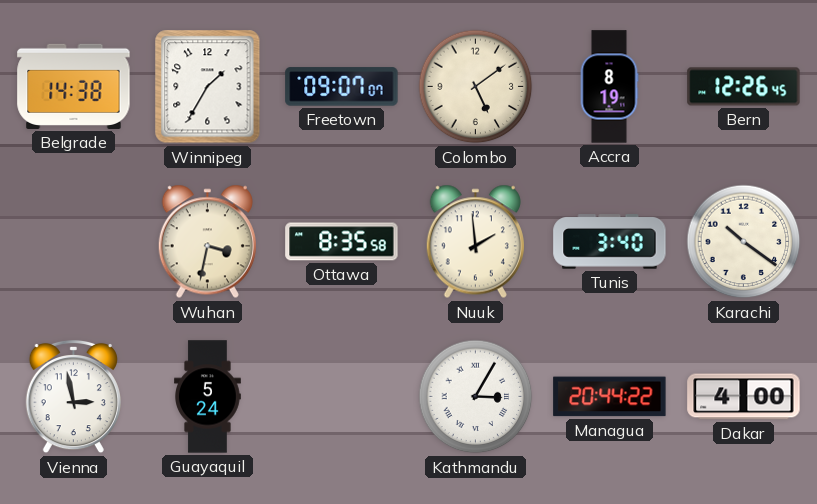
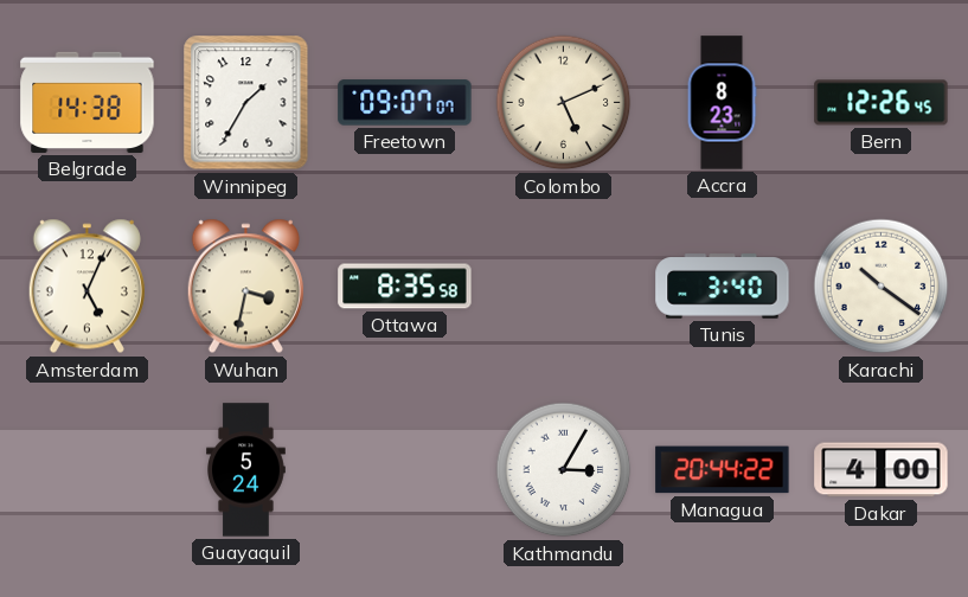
Colombo: 5:09 -> 5:11 (564, 103)
Accra: 8:19 -> 8:23 (722, 103)
Amsterdam: none -> 5:04 (86, 287)
Nuuk: 1:59 -> none (475, 242)
Vienna: 2:58 -> none (73, 397)
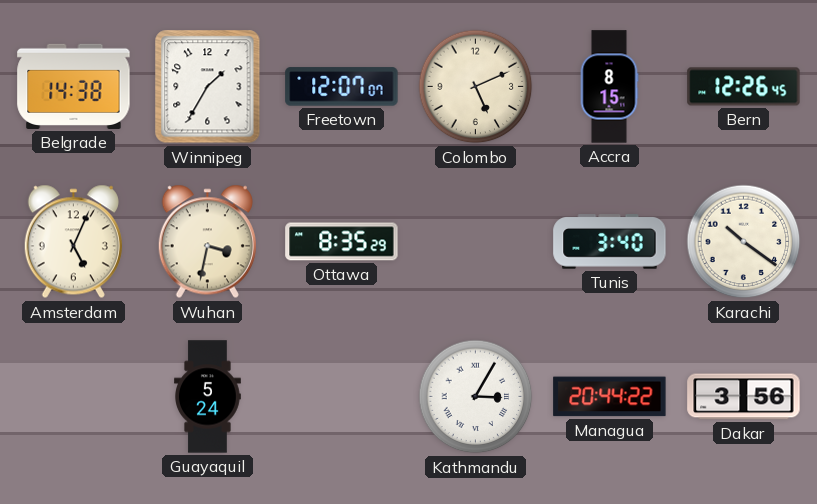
Freetown: 09:07 -> 12:07 (342, 87)
Accra: 8:23 -> 8:15 (609, 87)
Ottawa: 8:35:58 -> 8:35:29 (342, 242)
Dakar: 4:00 -> 3:56 (744, 397)
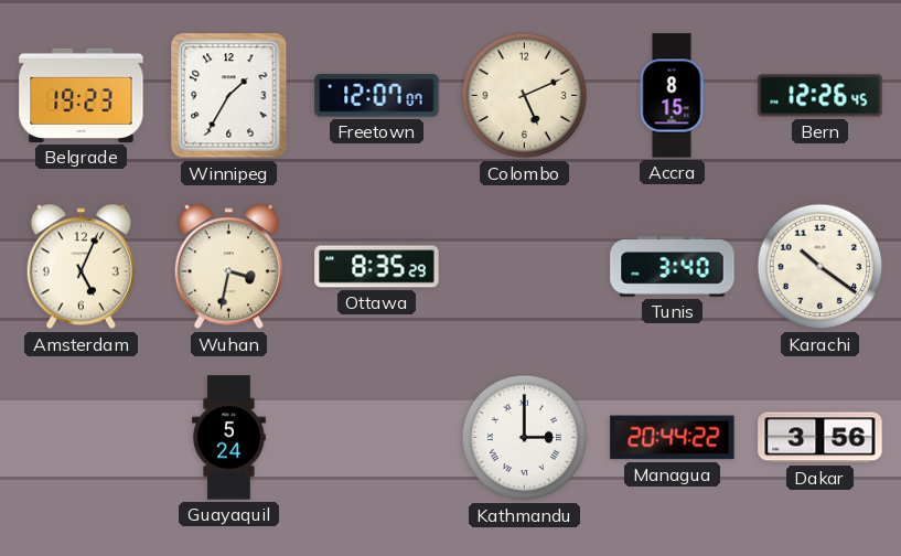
Belgrade: 14:38 -> 19:23 (82, 95)
Kathmandu: 3:05 -> 3:00 (525, 438)
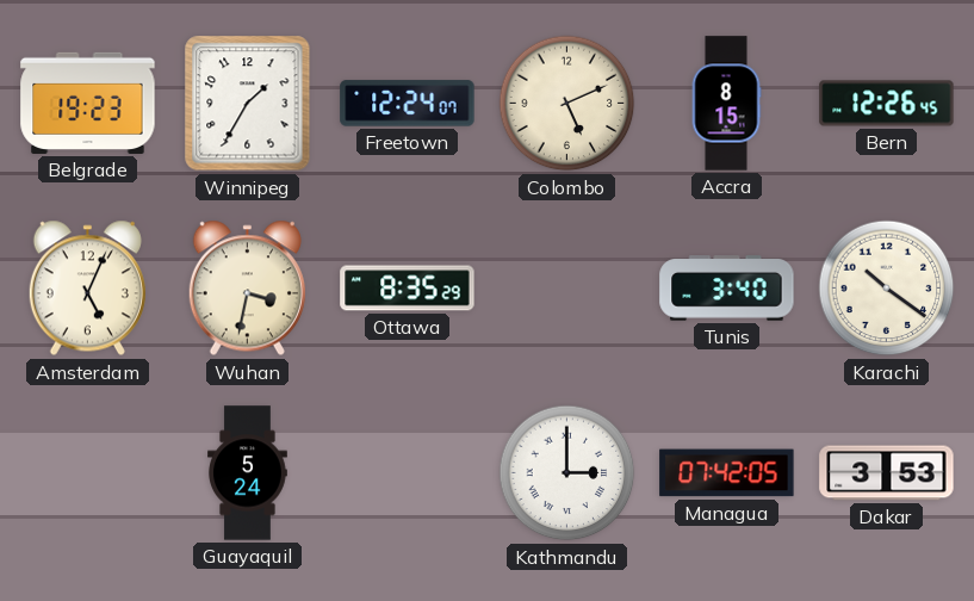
Freetown: 12:07 -> 12:24 (408, 104)
Managua: 20:44 -> 07:42 (727, 473)
Dakar: 3:56 -> 3:53 (887, 473)
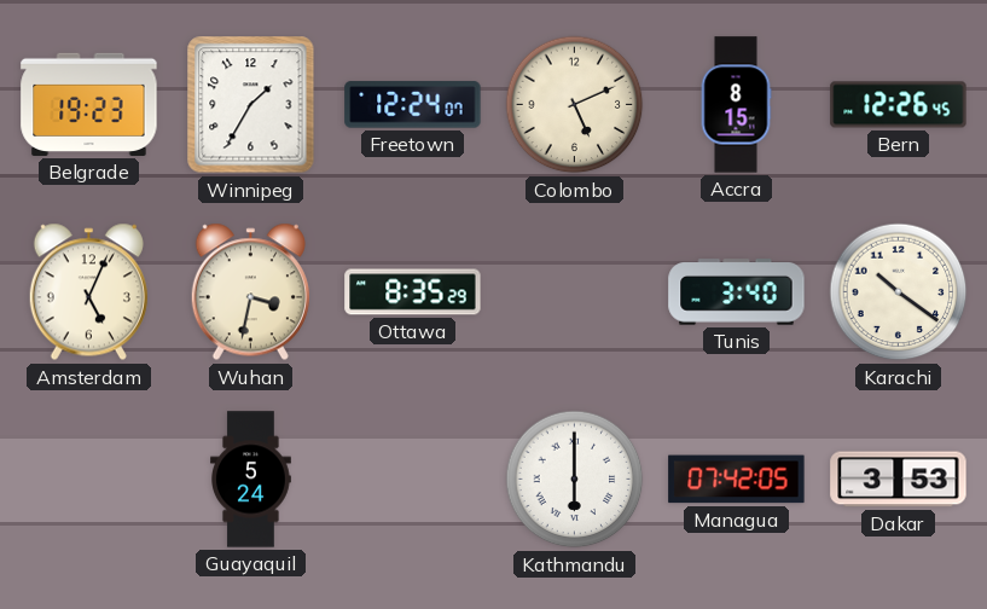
Kathmandu: 3:00 -> 6:00 (575, 480)
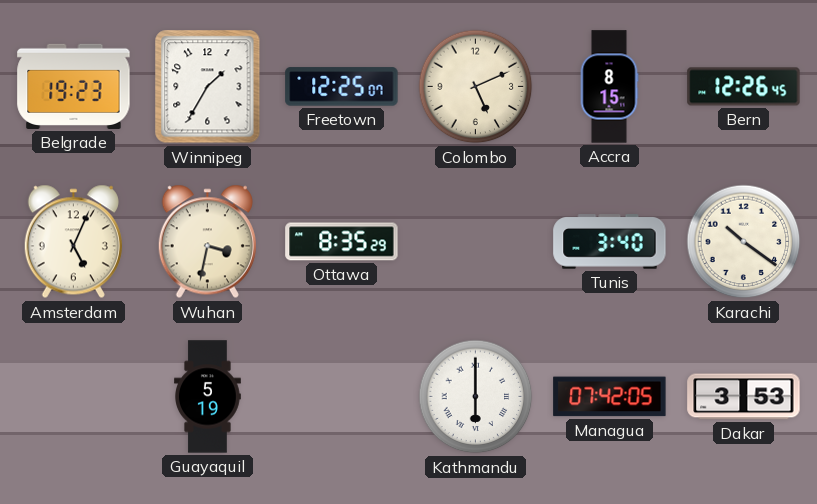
Freetown: 12:24 -> 12:25 (342, 87)
Guayaquil: 5:24 -> 5:19 (208, 397)
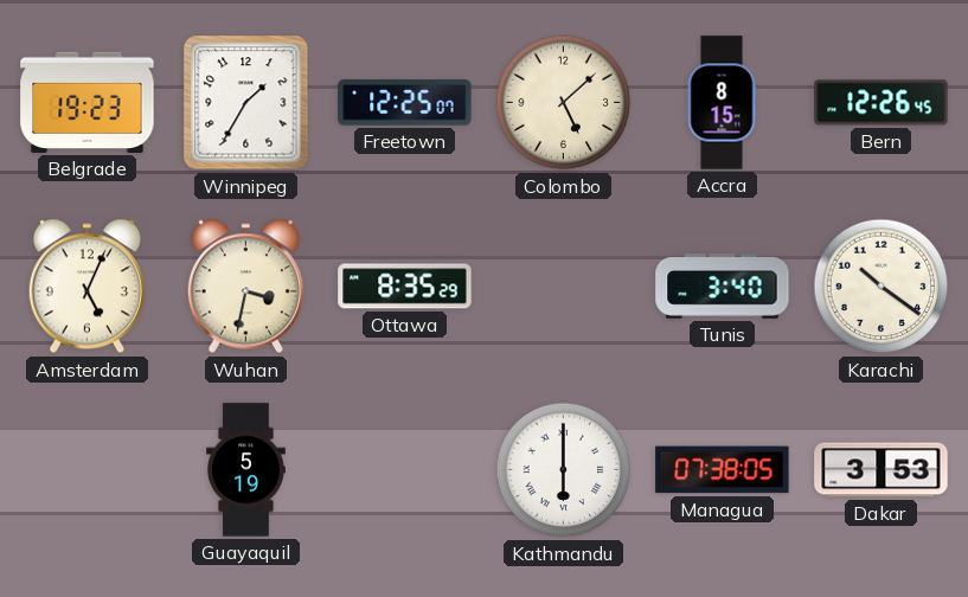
Colombo: 5:11 -> 5:08 (564, 103)
Managua: 07:42 -> 07:38 (723, 470)
